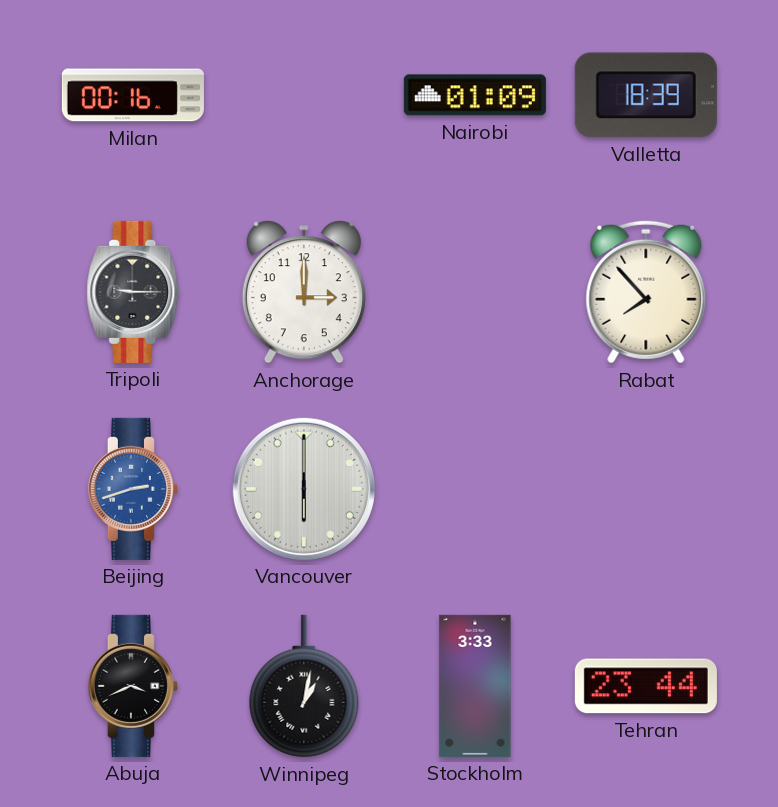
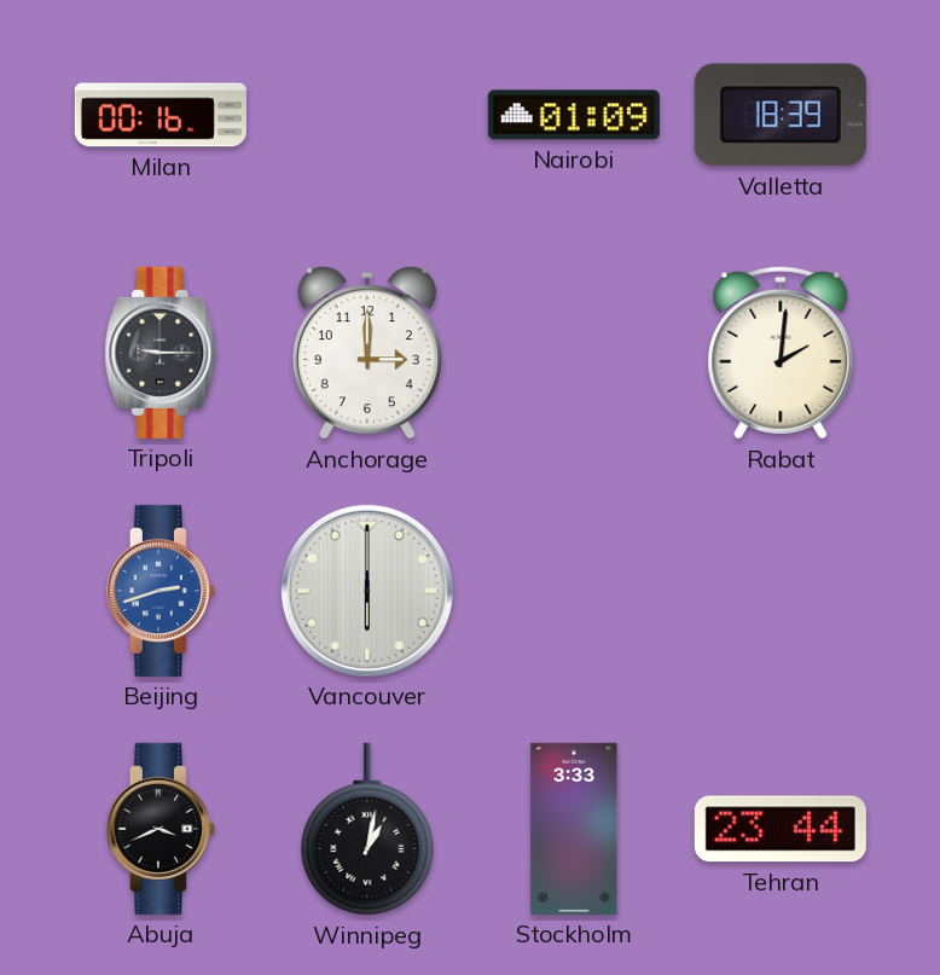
Rabat: 7:53 -> 2:01 (781, 353)
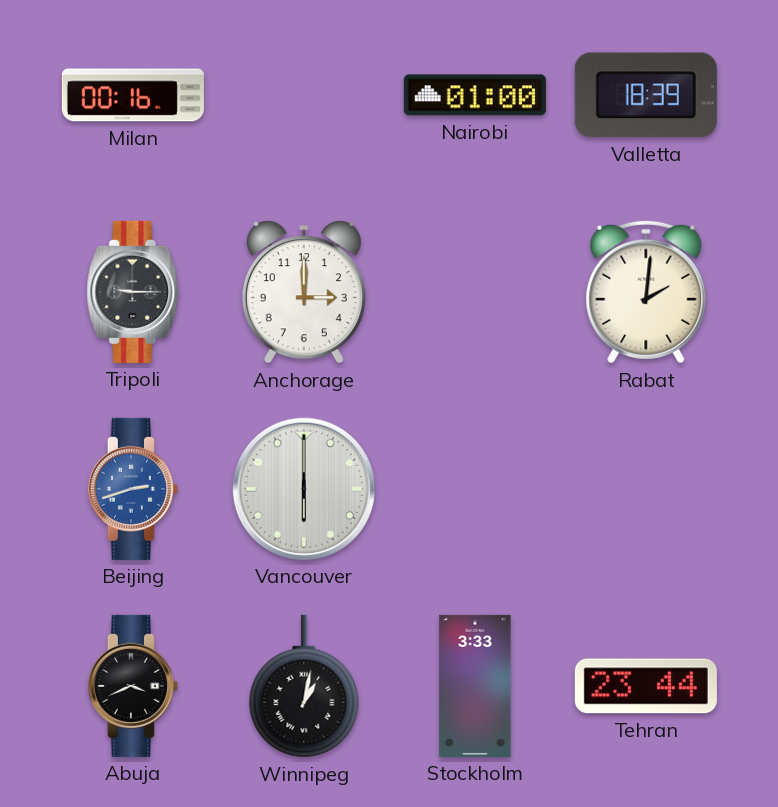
Nairobi: 01:09 -> 01:00 (475, 95)
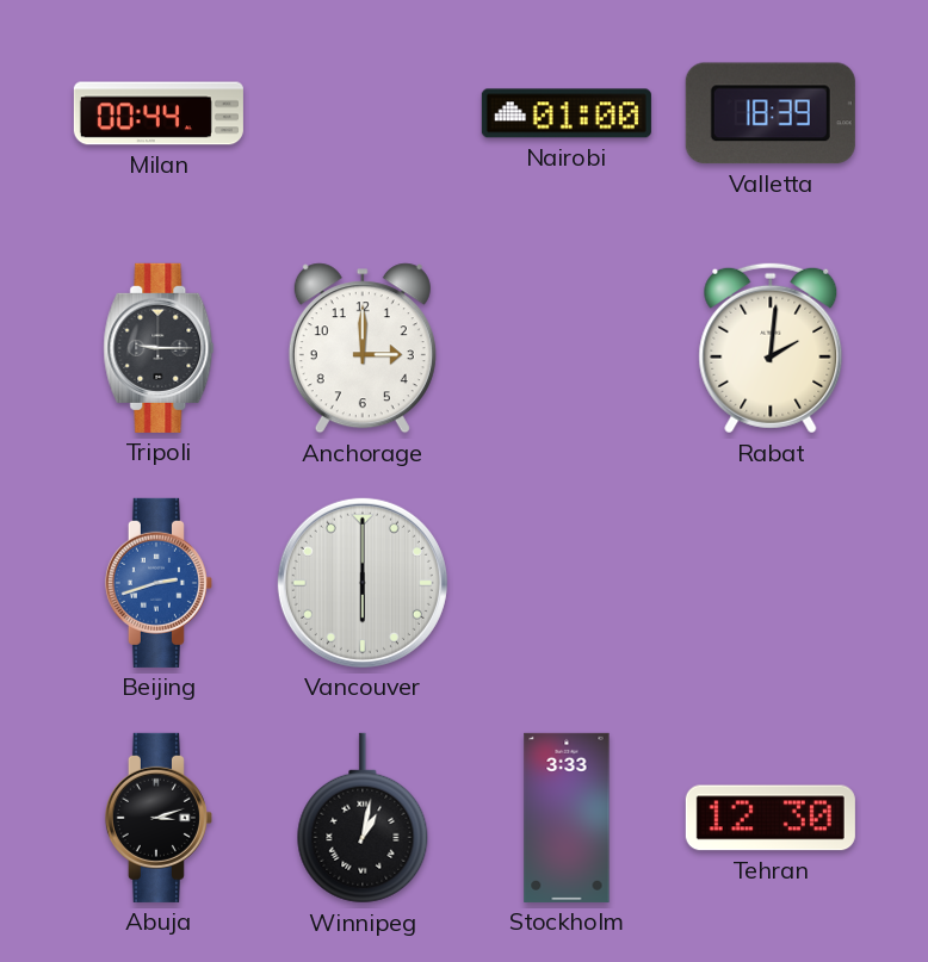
Milan: 00:16 -> 00:44 (159, 113)
Abuja: 3:41 -> 3:12 (159, 818)
Tehran: 23:44 -> 12:30 (771, 818)
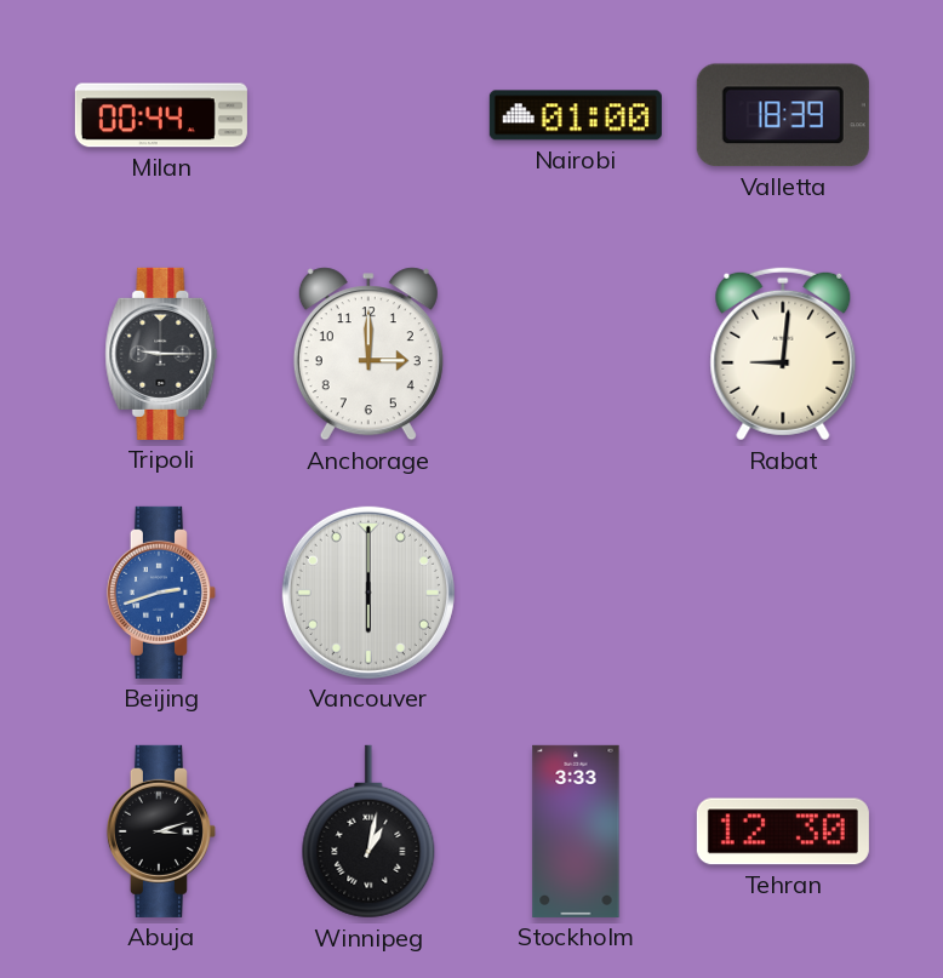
Rabat: 2:01 -> 9:01 (783, 354)
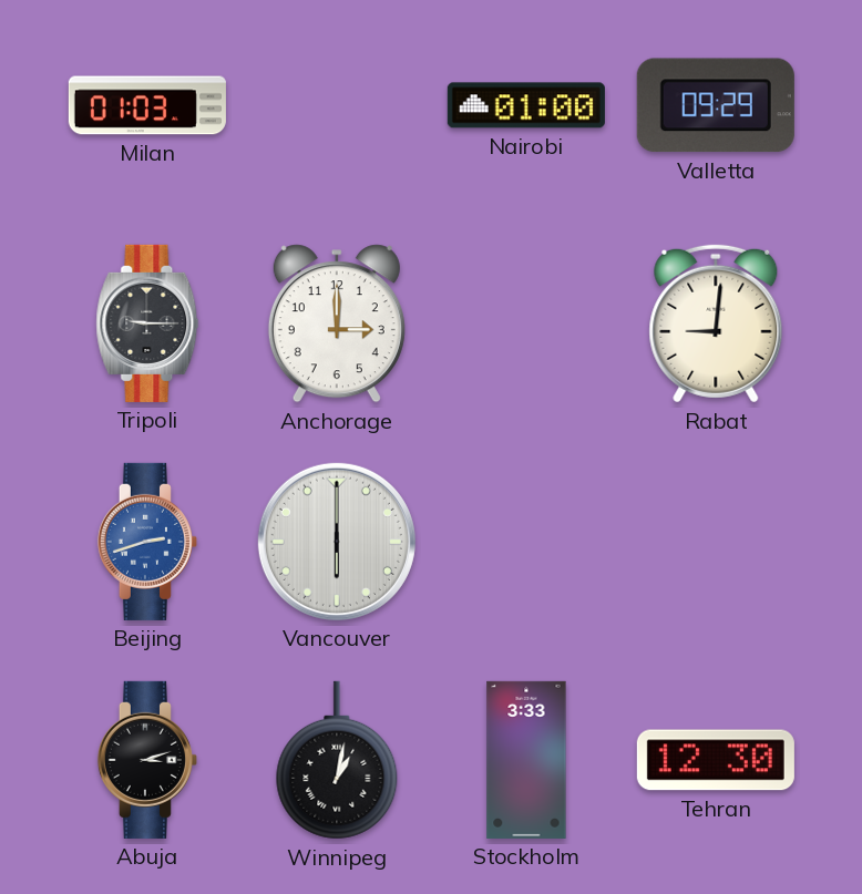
Milan: 00:44 -> 01:03 (147, 105)
Valletta: 18:39 -> 09:29 (716, 105)
